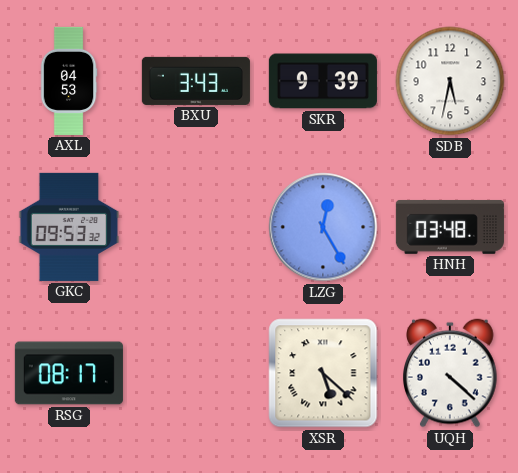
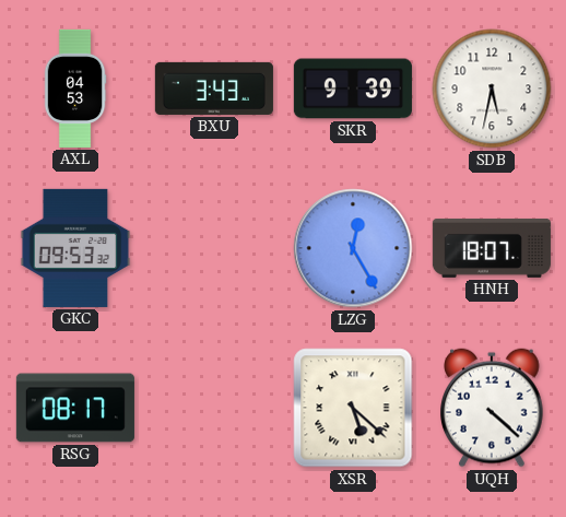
HNH: 03:48 -> 18:07 (492, 248)
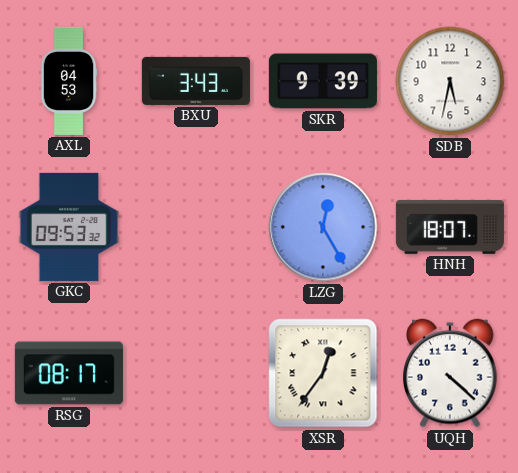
XSR: 5:22 -> 12:36 (323, 373)
